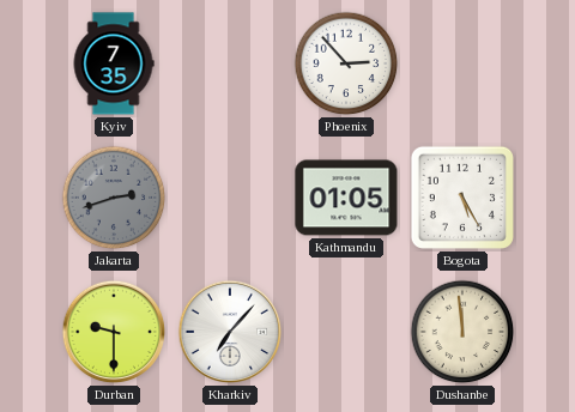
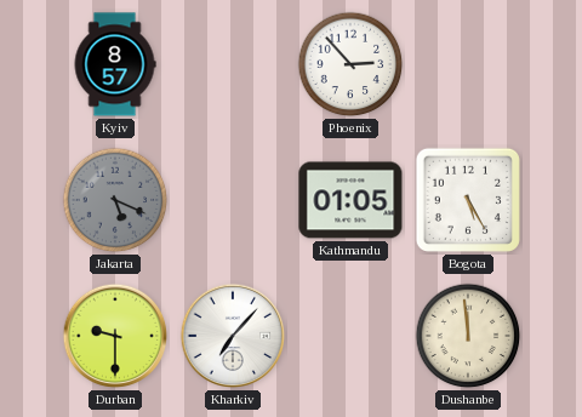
Kyiv: 7:35 -> 8:57 (115, 64)
Jakarta: 2:42 -> 5:19 (115, 200)
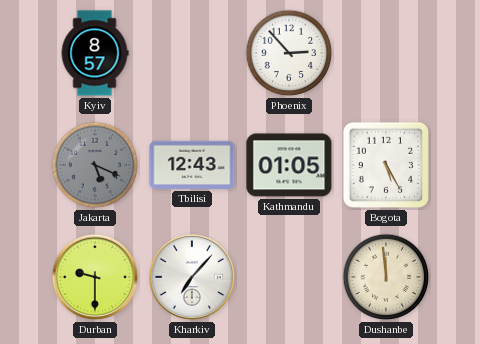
Tbilisi: none -> 12:43 (192, 165)
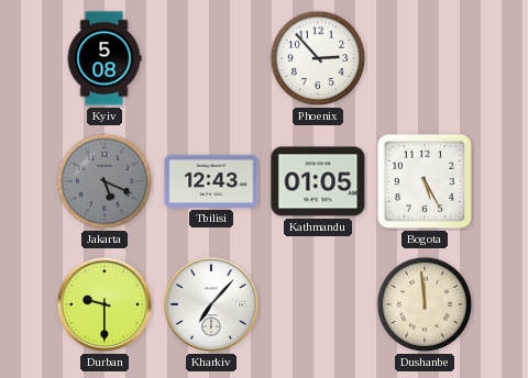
Kyiv: 8:57 -> 5:08 (105, 58)
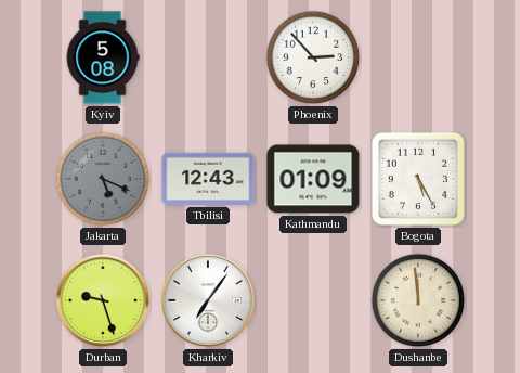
Kathmandu: 01:05 -> 01:09 (313, 179)
Durban: 9:30 -> 9:27 (103, 300)
Kharkiv: 7:07 -> 7:06 (208, 300)
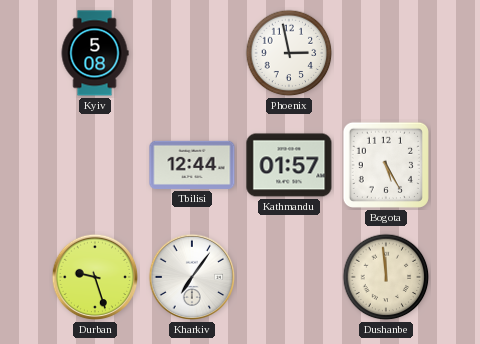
Phoenix: 2:53 -> 2:58 (289, 53)
Jakarta: 5:19 -> none (103, 179)
Tbilisi: 12:43 -> 12:44 (192, 165)
Kathmandu: 01:09 -> 01:57 (289, 165)
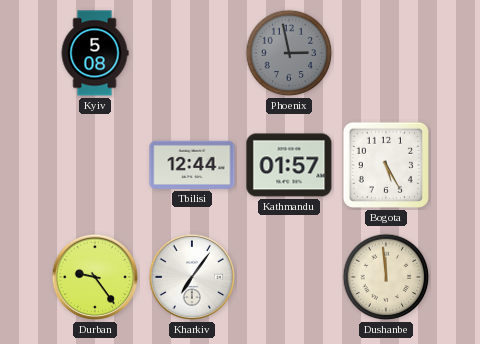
Phoenix dial: white -> grey (289, 53)
Durban: 9:27 -> 9:24 (95, 277)
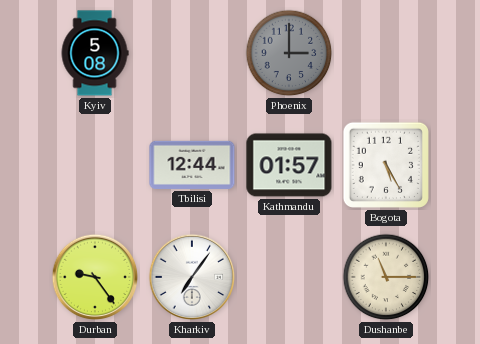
Phoenix: 2:58 -> 3:00 (289, 53)
Dushanbe: 11:59 -> 11:15 (386, 277)
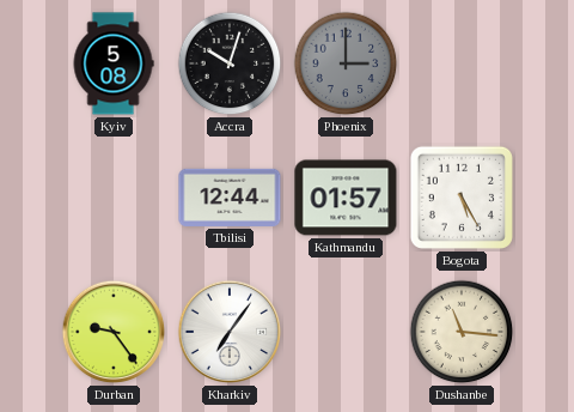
Accra: none -> 10:03 (230, 63)
Dushanbe: 11:15 -> 11:16 (462, 332)
